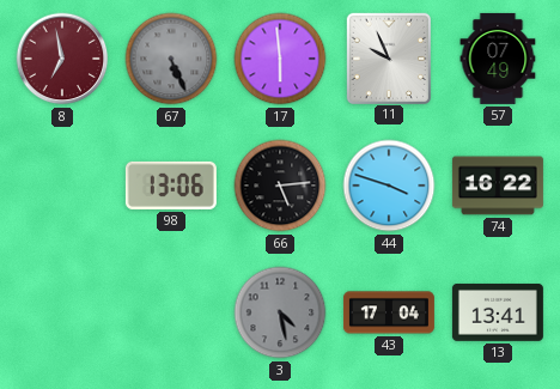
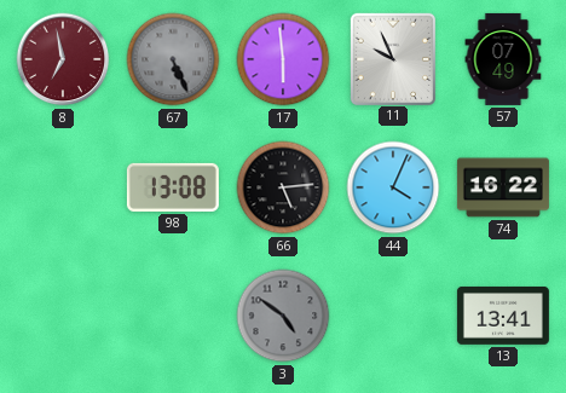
98: 13:06 -> 13:08 (173, 187)
44: 3:48 -> 4:04 (393, 187)
3: 4:28 -> 4:51 (283, 316)
43: 17:04 -> none (389, 312)
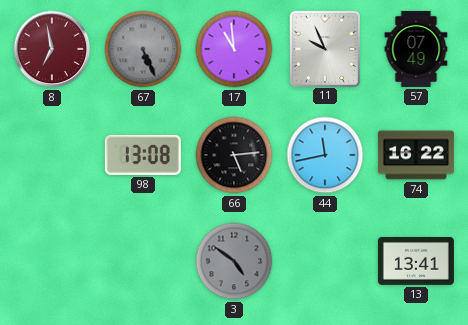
17: 5:59 -> 10:59 (234, 49)
44: 4:04 -> 11:43 (325, 155)
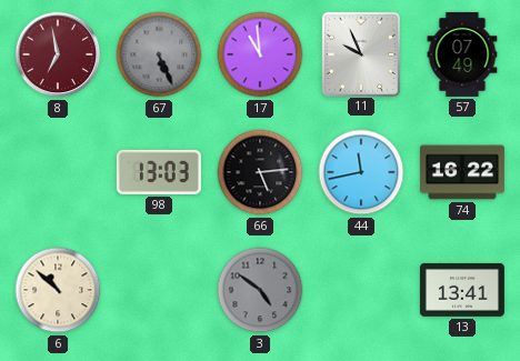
98: 13:08 -> 13:03 (159, 172)
6: none -> 10:52 (58, 290)
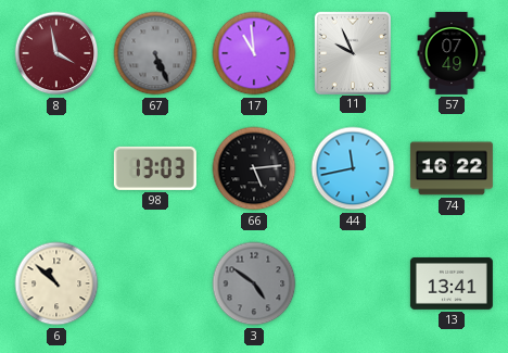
8: 6:58 -> 3:58 (56, 53)
